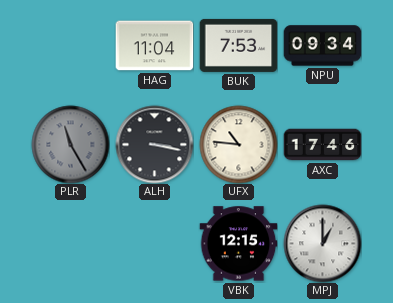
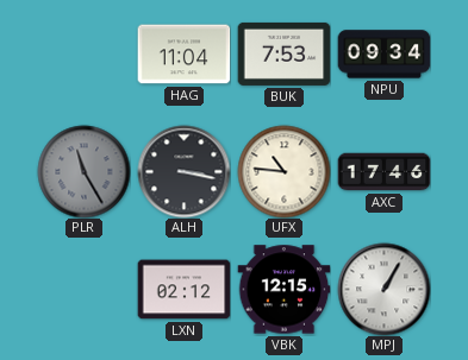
LXN: none -> 02:12 (183, 290)
MPJ: 1:00 -> 1:05 (383, 289)
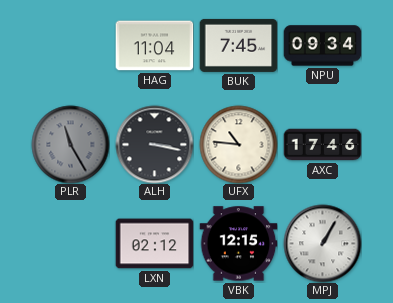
BUK: 7:53 -> 7:45 (238, 45)
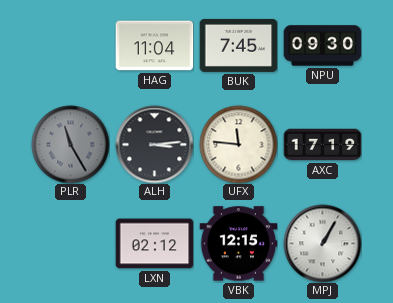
NPU: 09:34 -> 09:30 (322, 46)
ALH: 3:17 -> 3:14 (154, 144)
UFX: 10:46 -> 11:46 (238, 144)
AXC: 17:46 -> 17:19 (322, 145)
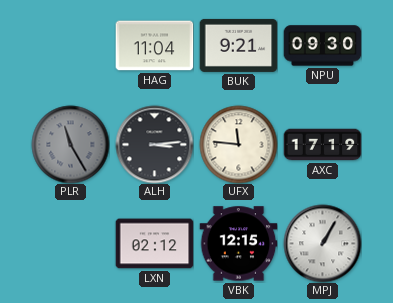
BUK: 7:45 -> 9:21 (238, 45)
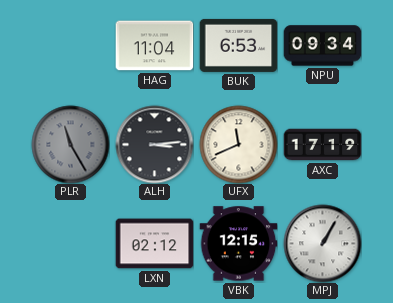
BUK: 9:21 -> 6:53 (238, 45)
NPU: 09:30 -> 09:34 (322, 46)
UFX: 11:46 -> 11:41 (238, 144)
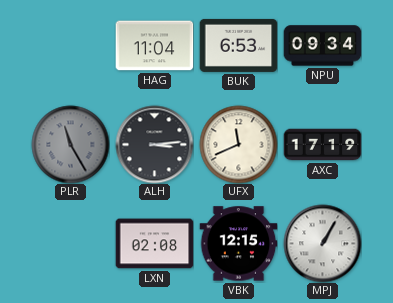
LXN: 02:12 -> 02:08 (154, 244)
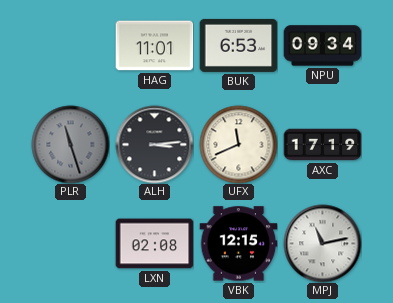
HAG: 11:04 -> 11:01 (154, 46)
PLR: 11:25 -> 11:27 (70, 144)
MPJ: 1:05 -> 11:13 (322, 243)
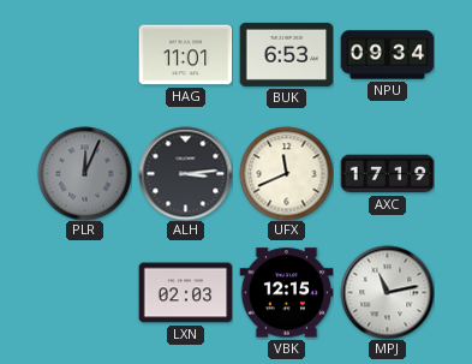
PLR: 11:27 -> 12:04 (84, 173)
LXN: 02:08 -> 02:03 (185, 293)
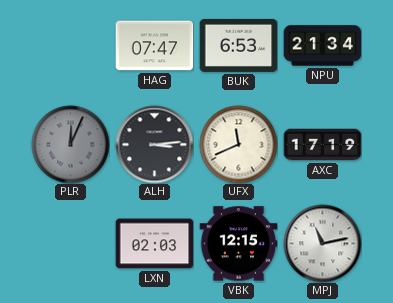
HAG: 11:01 -> 07:47 (154, 46)
NPU: 09:34 -> 21:34 (322, 46)
